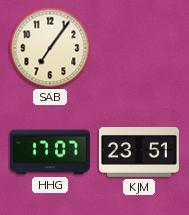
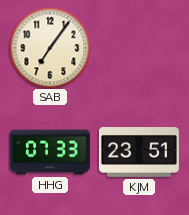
HHG: 17:07 -> 07:33 (50, 152)
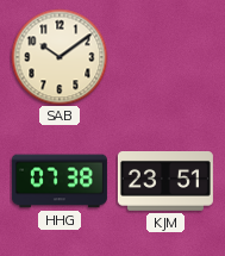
SAB: 7:06 -> 10:09 (60, 57)
HHG: 07:33 -> 07:38 (60, 181)
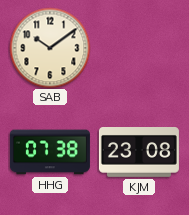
KJM: 23:51 -> 23:08 (139, 153)
